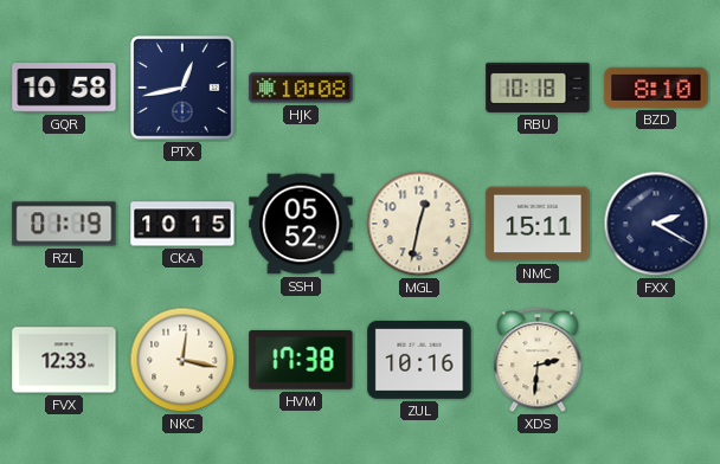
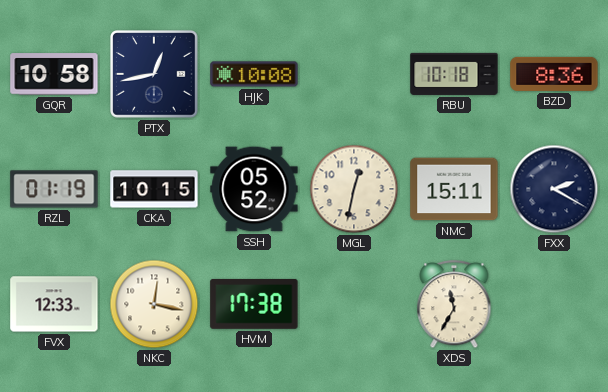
BZD: 8:10 -> 8:36 (554, 74)
ZUL: 10:16 -> none (419, 360)
XDS: 2:31 -> 11:35 (454, 305)
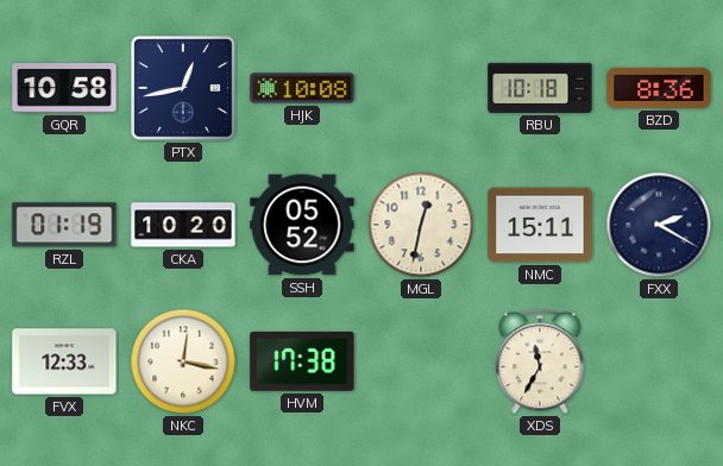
CKA: 10:15 -> 10:20 (183, 225)
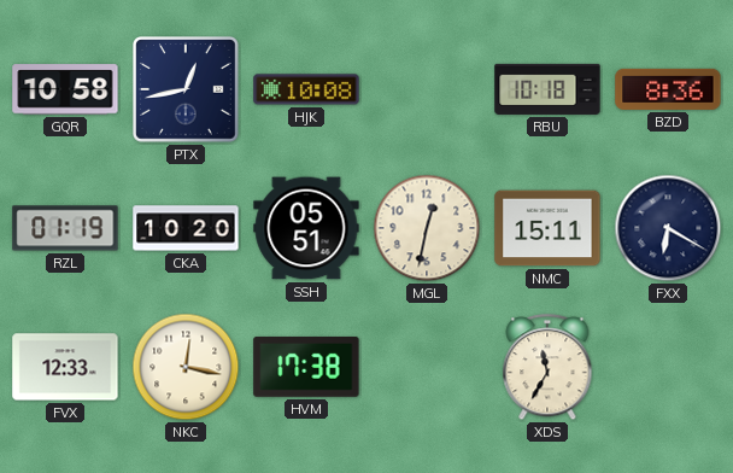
SSH: 05:52 -> 05:51 (306, 228)
FXX: 2:20 -> 6:20 (668, 228)
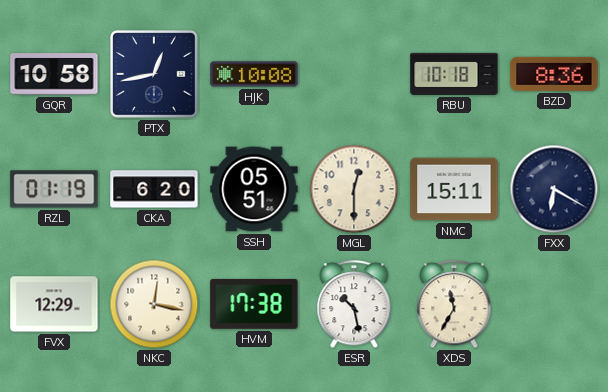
CKA: 10:20 -> 6:20 (154, 189)
MGL: 12:32 -> 12:30 (354, 189)
FVX: 12:33 -> 12:29 (54, 304)
ESR: none -> 10:28 (354, 305)
